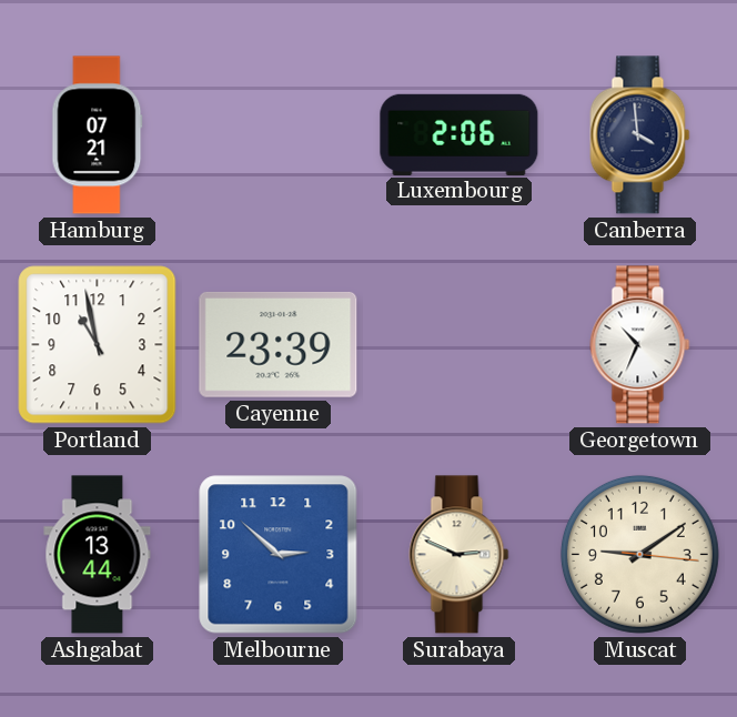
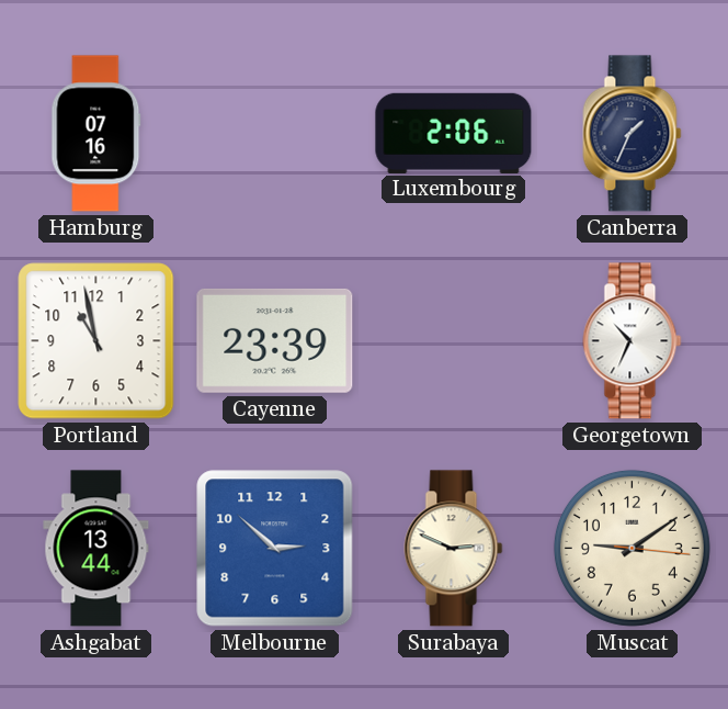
Hamburg: 07:21 -> 07:16 (96, 134)
Canberra: 3:59 -> 1:34 (633, 134)
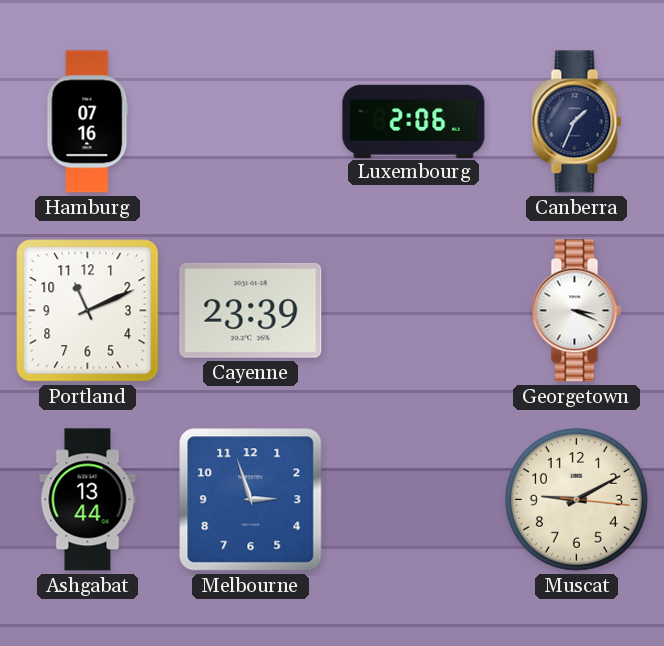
Portland: 10:58 -> 11:11 (88, 311)
Georgetown: 10:34 -> 3:19 (577, 311)
Melbourne: 2:52 -> 2:57 (251, 500)
Surabaya: 2:49 -> none (454, 549)
Muscat: 9:09 -> 9:10 (576, 499)
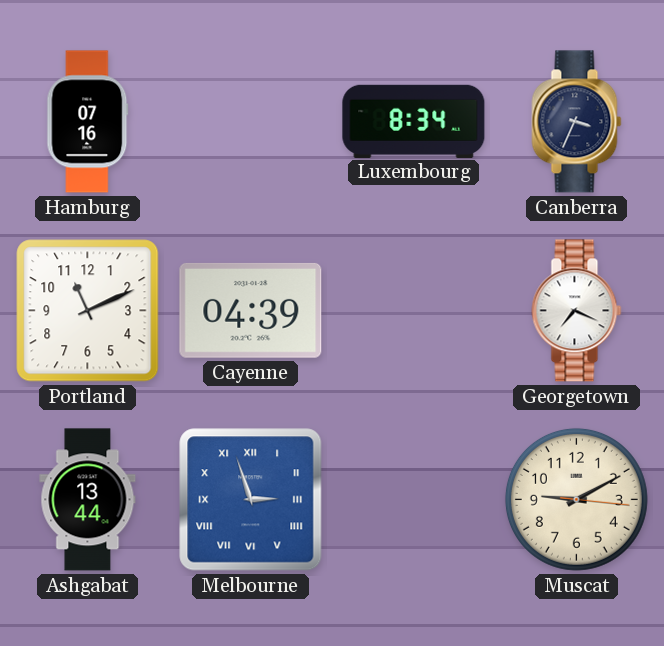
Luxembourg: 2:06 -> 8:34 (414, 121)
Canberra: 1:34 -> 3:34 (577, 122)
Cayenne: 23:39 -> 04:39 (251, 310)
Georgetown: 3:19 -> 7:19 (577, 311)
Melbourne numerals: Arabic -> Roman (251, 500)
